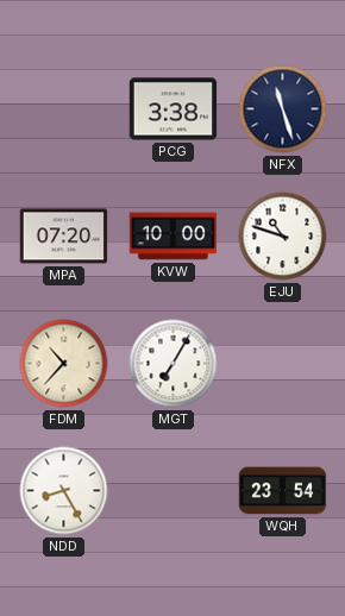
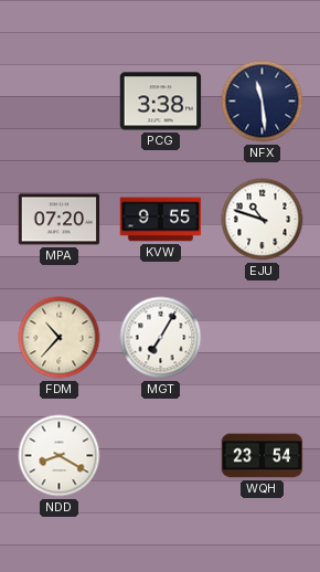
NFX: 11:27 -> 11:29 (263, 102)
KVW: 10:00 -> 9:55 (161, 220)
NDD: 8:25 -> 8:20 (60, 456)
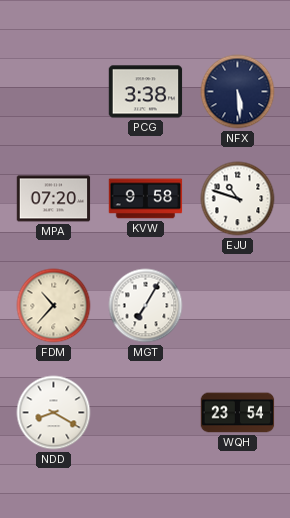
NFX: 11:29 -> 5:29 (238, 92)
KVW: 9:55 -> 9:58 (146, 199)
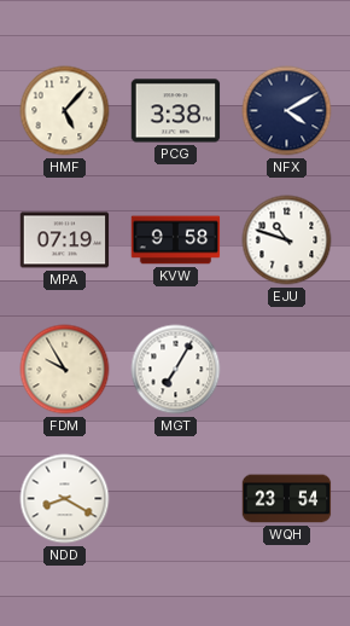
HMF: none -> 5:07 (65, 111)
NFX: 5:29 -> 4:10 (287, 111)
MPA: 07:20 -> 07:19 (65, 240)
FDM: 10:37 -> 9:55 (65, 370)
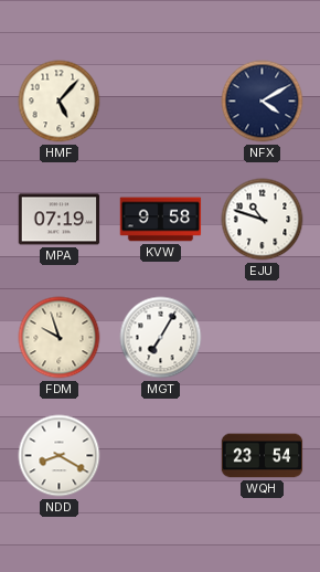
PCG: 3:38 -> none (176, 111)
FDM: 9:55 -> 9:57 (60, 338)
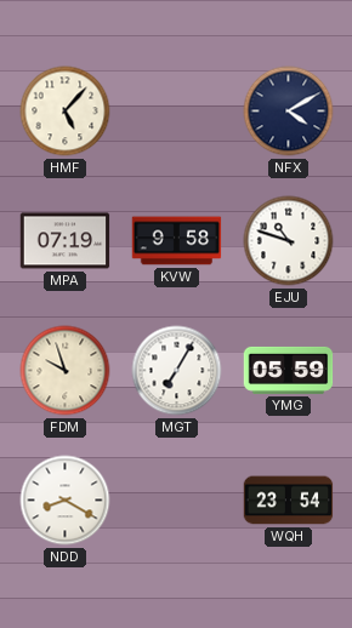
YMG: none -> 05:59 (289, 370)
